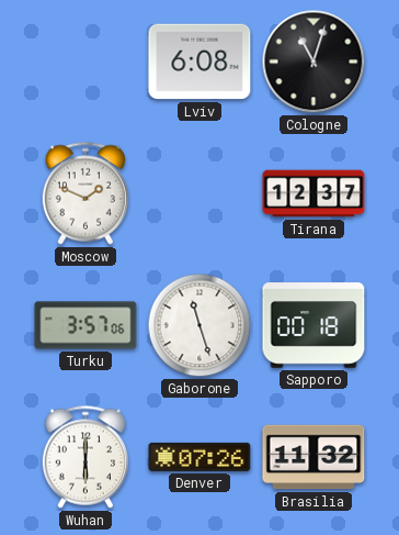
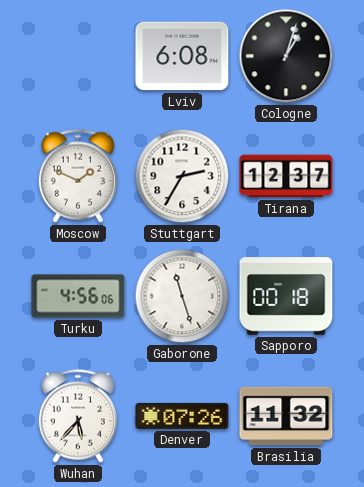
Cologne: 11:03 -> 1:03 (286, 56)
Stuttgart: none -> 2:35 (182, 176)
Turku: 3:57 -> 4:56 (78, 296)
Wuhan: 6:00 -> 5:37 (78, 416)
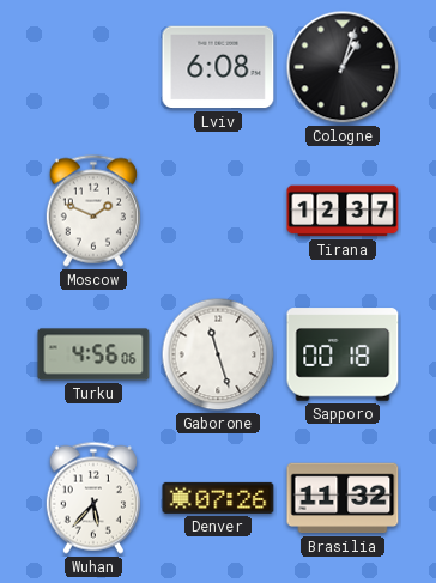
Stuttgart: 2:35 -> none (182, 176)
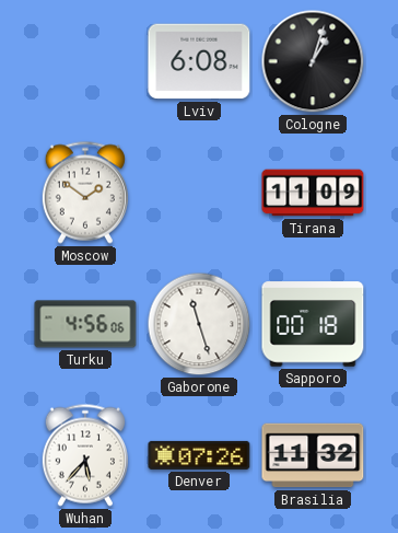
Moscow: 1:49 -> 1:51 (85, 193)
Tirana: 12:37 -> 11:09 (313, 193)
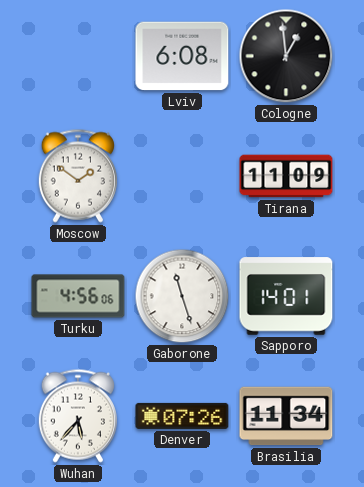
Cologne: 1:03 -> 12:59 (286, 56)
Sapporo: 00:18 -> 14:01 (286, 296)
Brasilia: 11:32 -> 11:34 (286, 416)
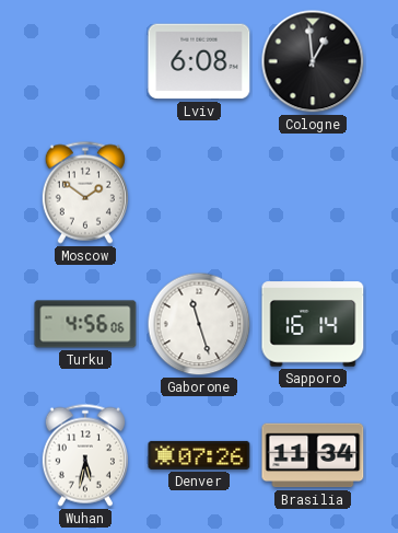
Tirana: 11:09 -> none (286, 176)
Sapporo: 14:01 -> 16:14 (313, 324)
Wuhan: 5:37 -> 5:32 (85, 455)
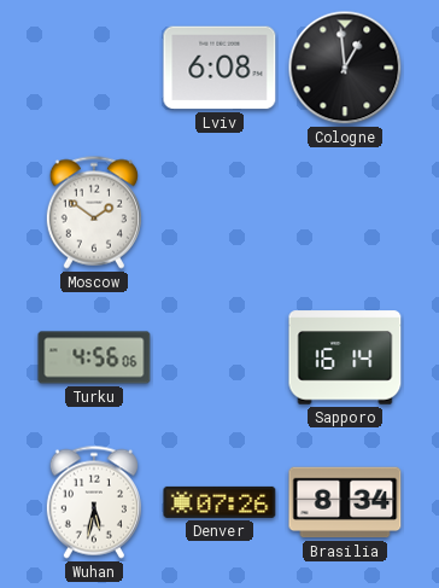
Gaborone: 11:27 -> none (199, 324)
Brasilia: 11:34 -> 8:34 (345, 502)
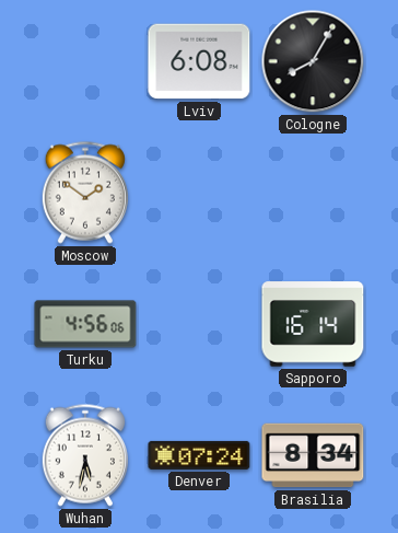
Cologne: 12:59 -> 8:05 (313, 61)
Denver: 07:26 -> 07:24 (199, 455)
